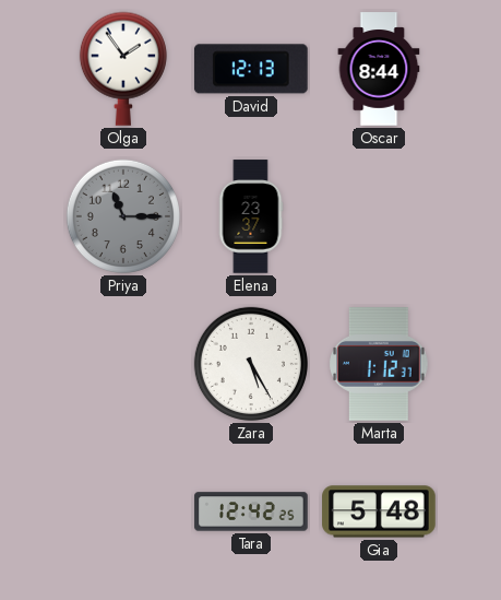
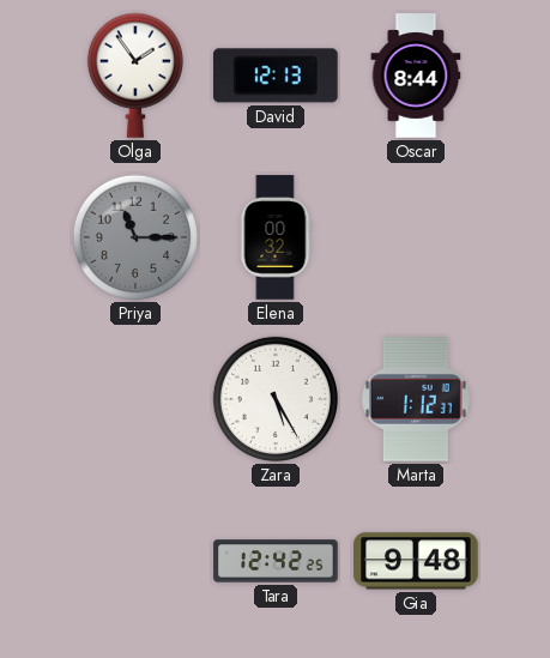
Elena: 23:37 -> 00:32 (276, 237)
Gia: 5:48 -> 9:48 (416, 561)
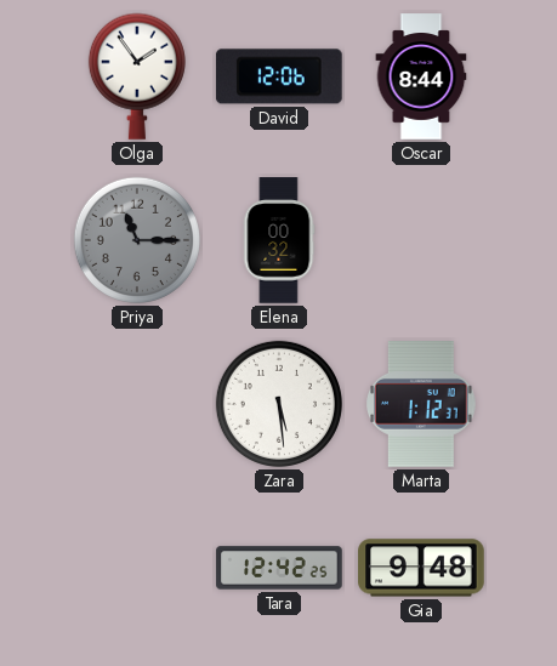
David: 12:13 -> 12:06 (279, 76)
Zara: 5:25 -> 5:29 (279, 404)
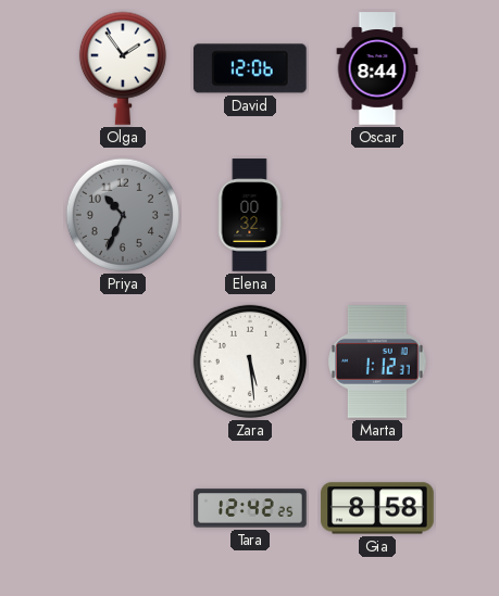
Priya: 11:15 -> 10:34 (123, 215)
Gia: 9:48 -> 8:58 (377, 508)
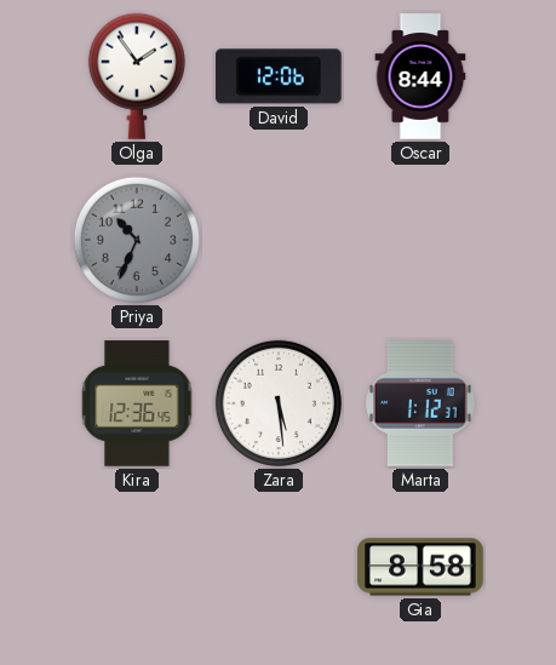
Elena: 00:32 -> none (250, 215)
Kira: none -> 12:36 (137, 403)
Tara: 12:42 -> none (250, 508)
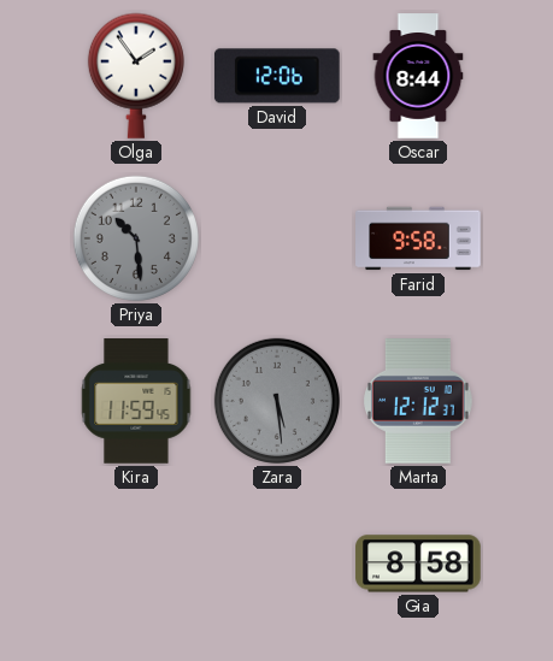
Priya: 10:34 -> 10:29 (136, 238)
Farid: none -> 9:58 (418, 238)
Kira: 12:36 -> 11:59 (136, 401)
Zara dial: white -> grey (277, 401)
Marta: 1:12 -> 12:12 (419, 402)
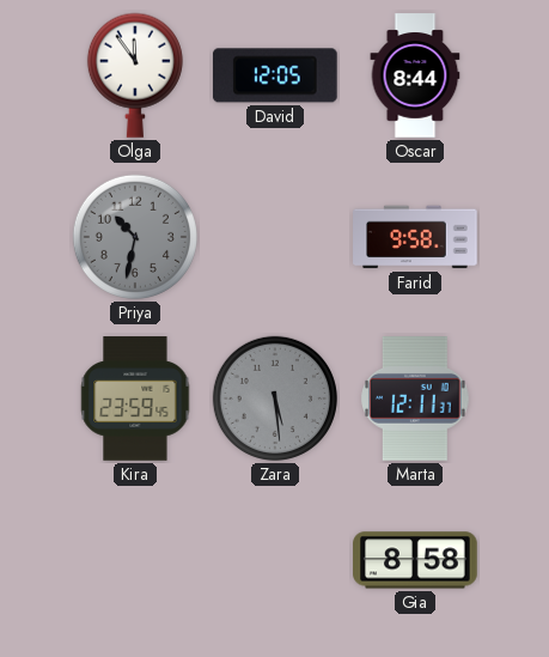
Olga: 1:54 -> 11:54 (135, 75)
David: 12:06 -> 12:05 (275, 75)
Priya: 10:29 -> 10:32 (135, 237)
Kira: 11:59 -> 23:59 (135, 399)
Marta: 12:12 -> 12:11 (416, 400)
